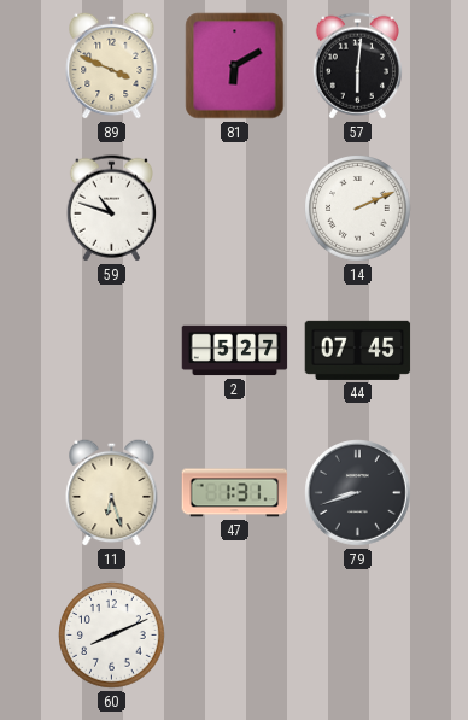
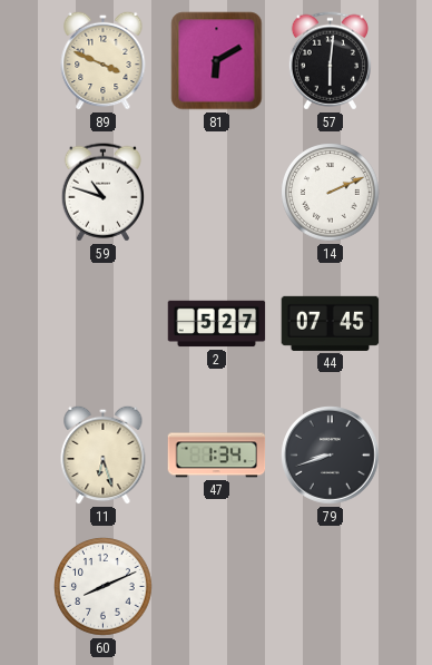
47: 1:31 -> 1:34 (217, 456)
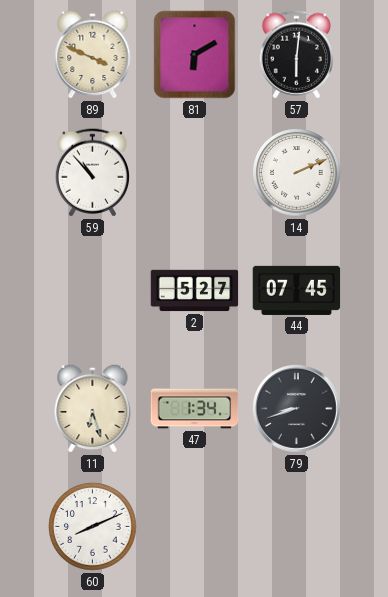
59: 10:48 -> 10:53 (92, 173)
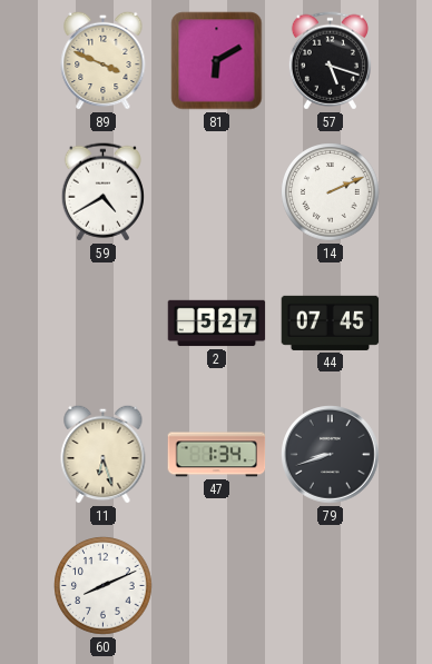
57: 6:01 -> 5:18 (330, 61)
59: 10:53 -> 4:40 (102, 192)
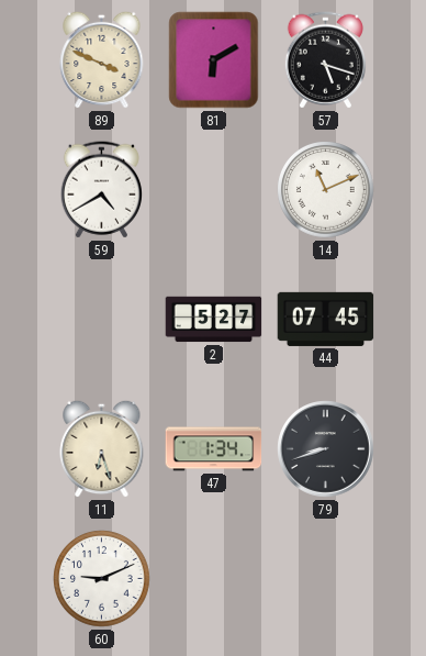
14: 2:11 -> 11:11 (326, 190)
60: 8:11 -> 9:11 (102, 579)
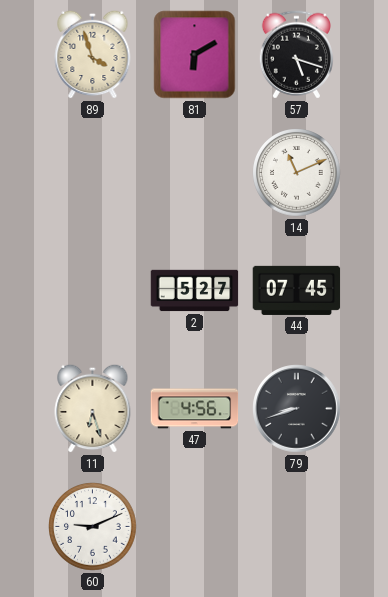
89: 3:49 -> 3:57 (93, 54)
59: 4:40 -> none (101, 190)
47: 1:34 -> 4:56 (195, 409)
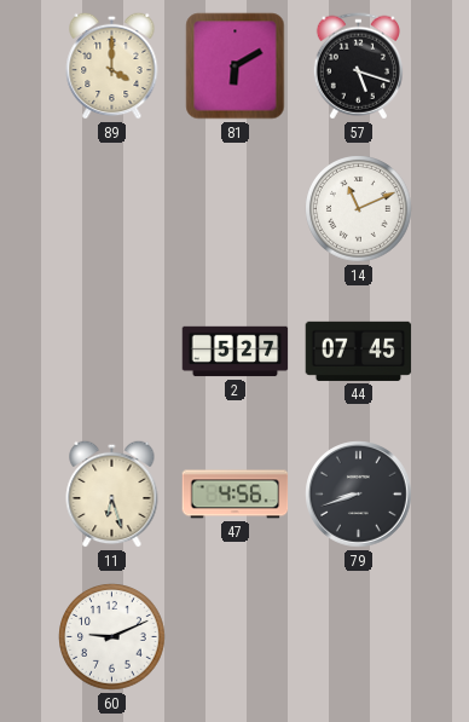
89: 3:57 -> 4:00 (112, 65)
